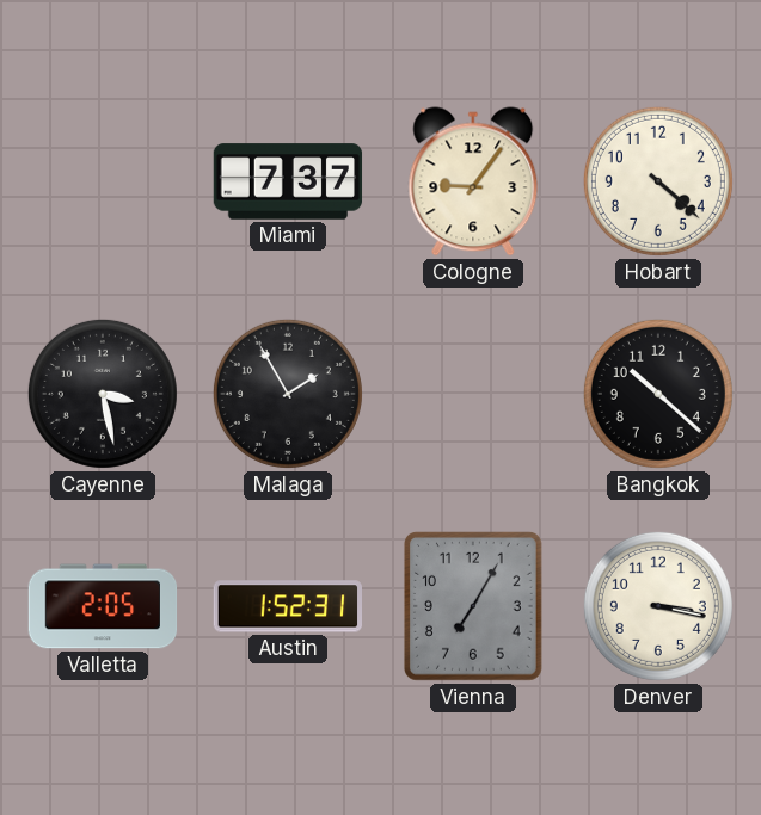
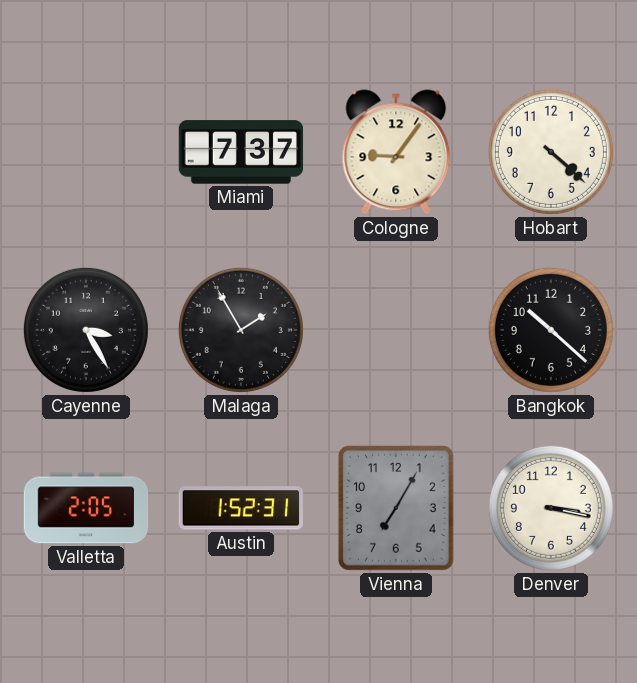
Cayenne: 3:28 -> 3:25 (86, 330)
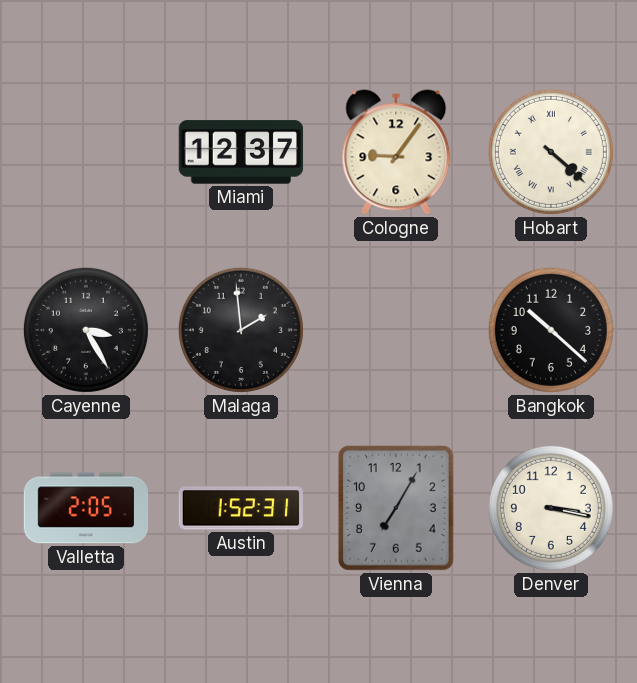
Miami: 7:37 -> 12:37 (241, 152)
Hobart numerals: Arabic -> Roman (551, 152)
Malaga: 1:55 -> 1:59 (241, 330)
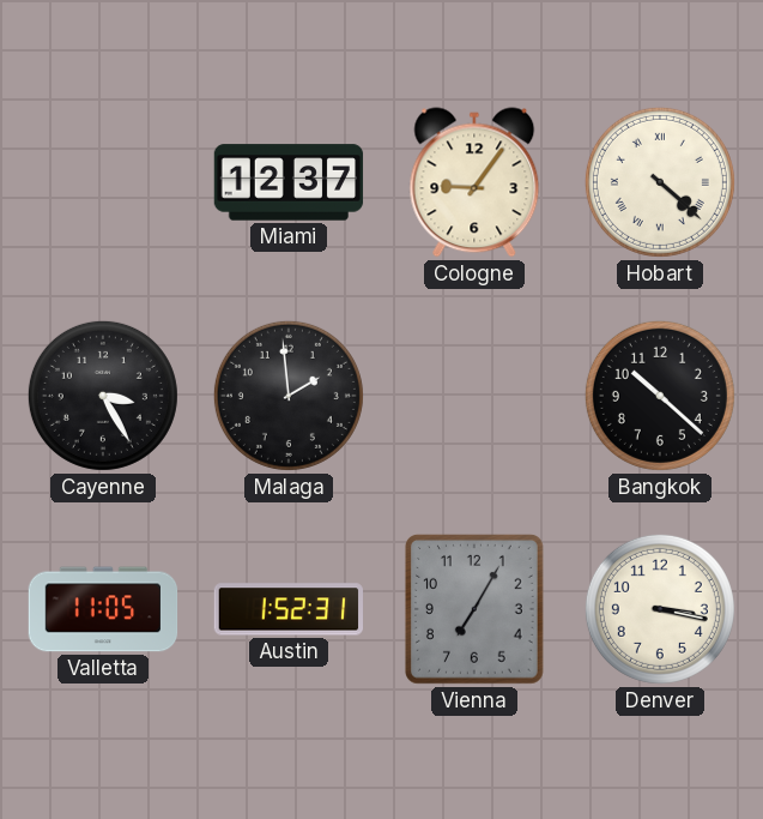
Valletta: 2:05 -> 11:05 (103, 609)
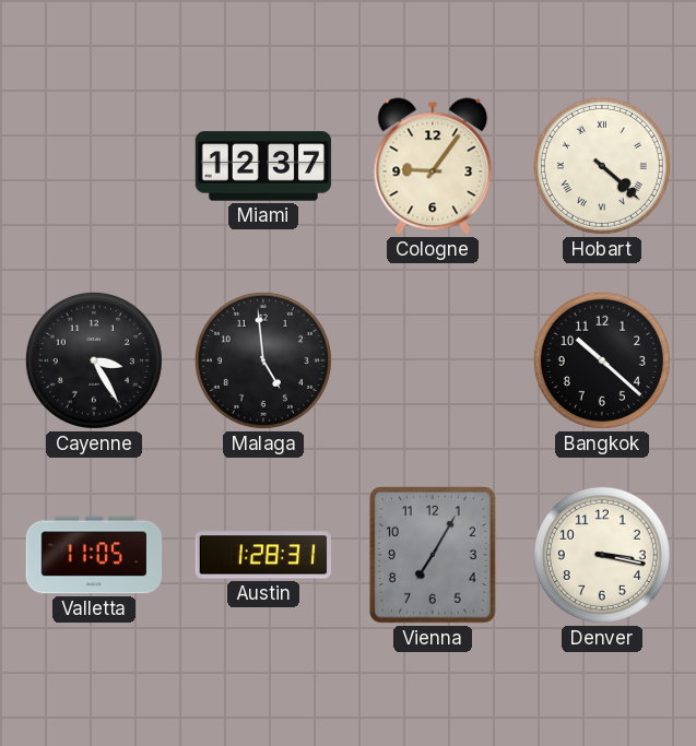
Malaga: 1:59 -> 4:59 (263, 360)
Austin: 1:52 -> 1:28 (262, 555)
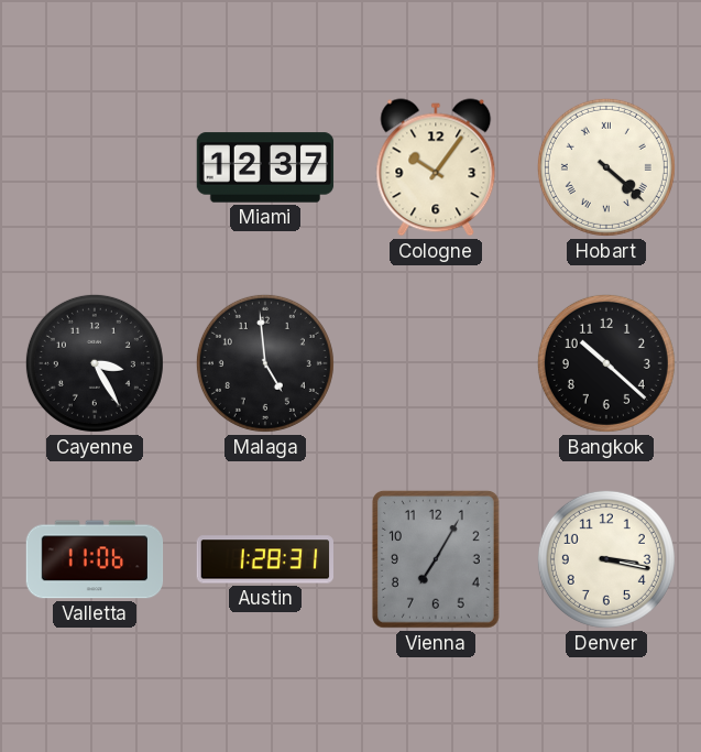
Cologne: 9:06 -> 10:06 (436, 167)
Valletta: 11:05 -> 11:06 (95, 559)
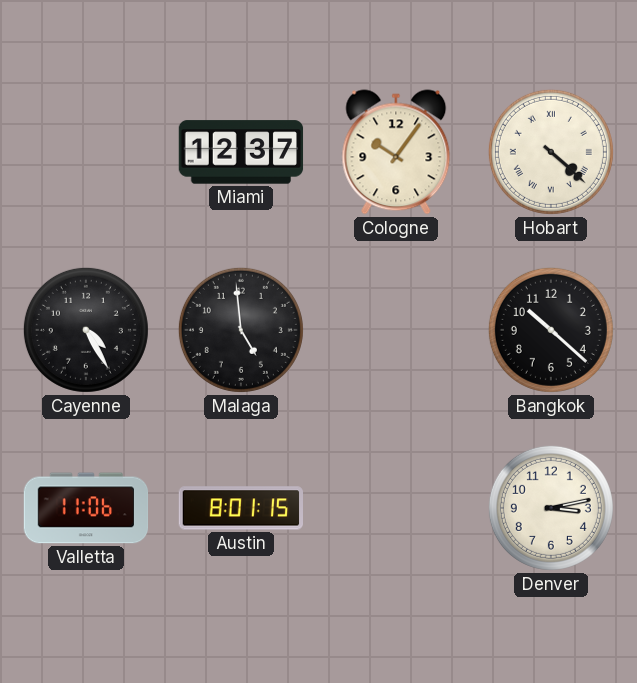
Cayenne: 3:25 -> 4:25 (86, 330)
Austin: 1:28 -> 8:01 (240, 508)
Vienna: 7:05 -> none (436, 559)
Denver: 3:17 -> 3:13 (551, 508)
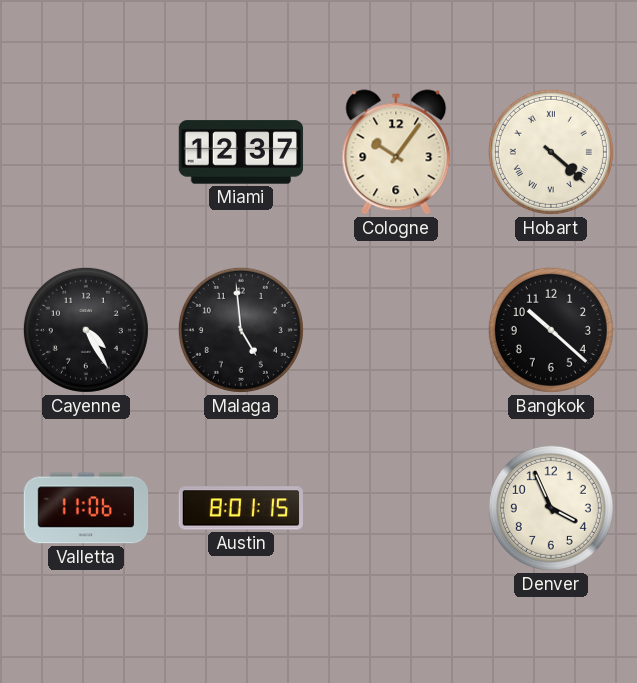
Denver: 3:13 -> 3:56 (551, 508)
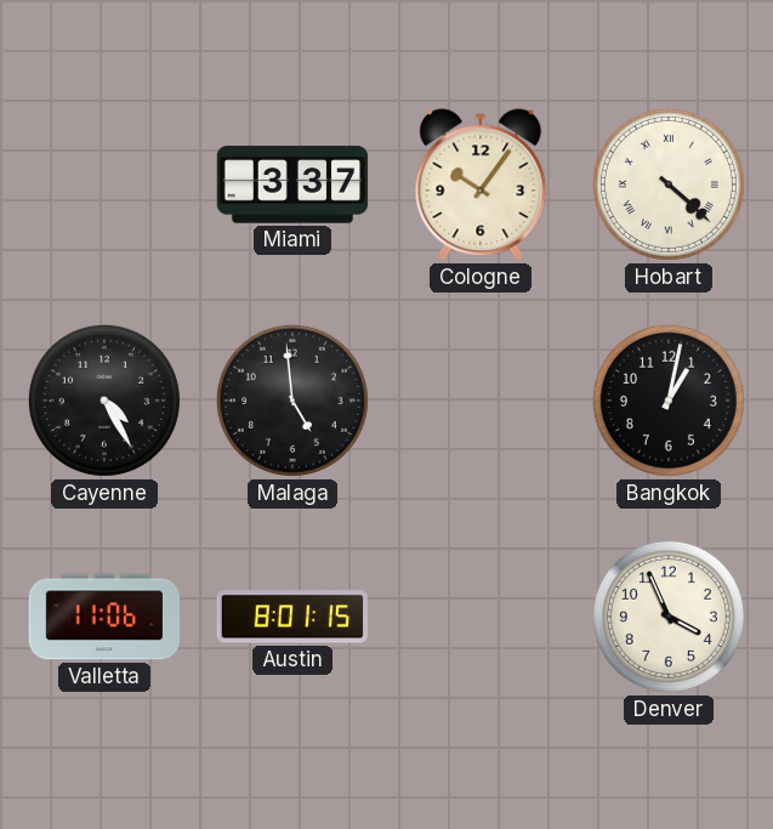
Miami: 12:37 -> 3:37 (292, 184)
Bangkok: 10:22 -> 1:02 (669, 401)
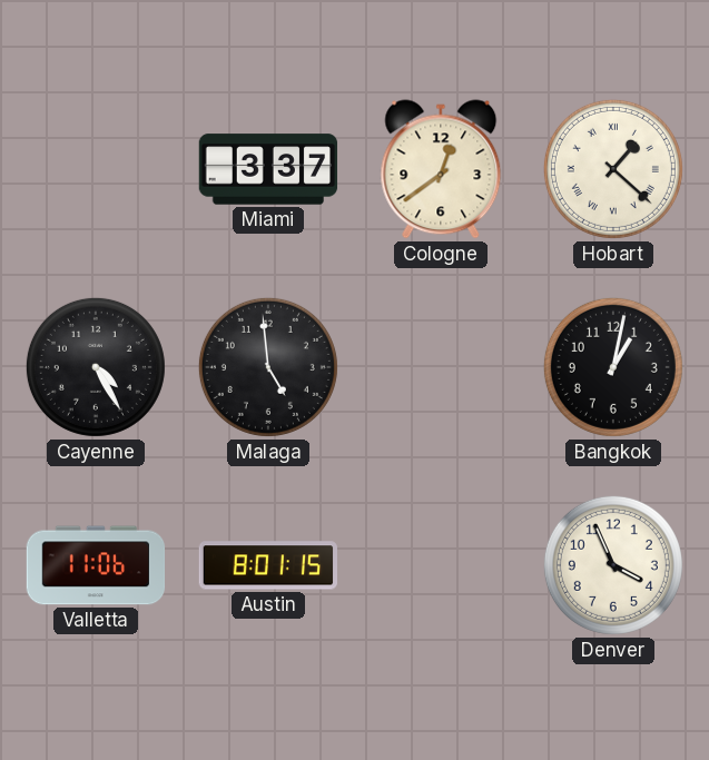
Cologne: 10:06 -> 12:39 (441, 169)
Hobart: 4:22 -> 1:22 (613, 169)
